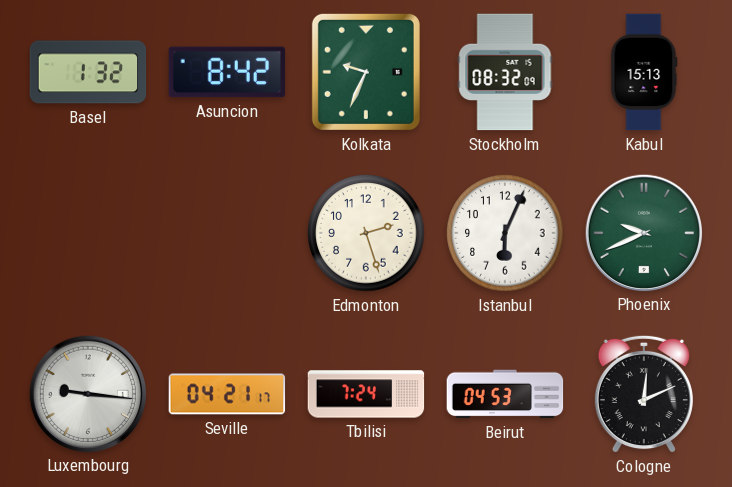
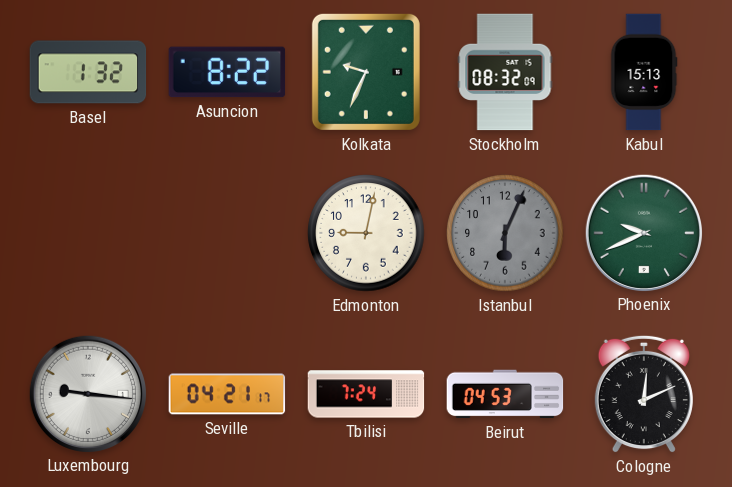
Asuncion: 8:42 -> 8:22 (227, 72)
Edmonton: 2:27 -> 9:02 (366, 233)
Istanbul dial: white -> grey (505, 233)
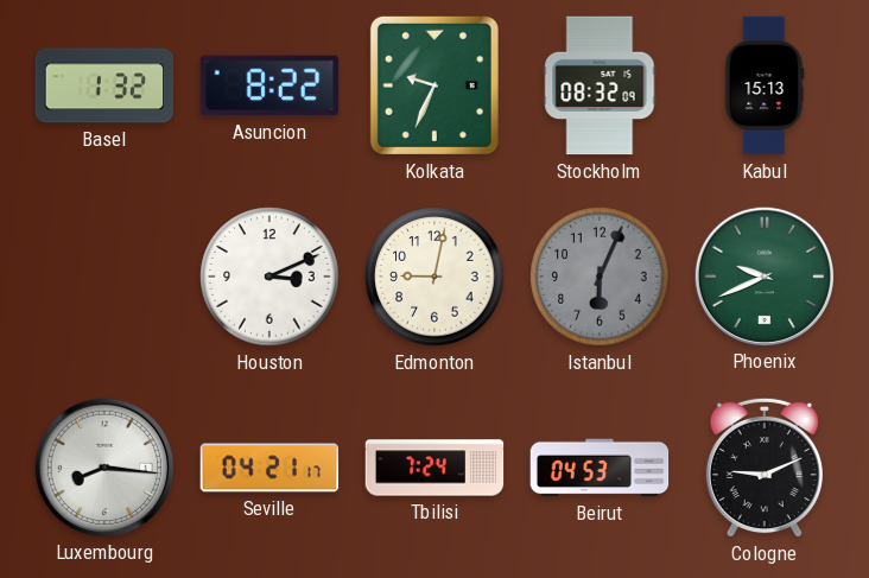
Houston: none -> 3:11 (269, 277)
Luxembourg: 9:16 -> 8:16 (103, 466)
Cologne: 12:11 -> 9:11 (765, 468)
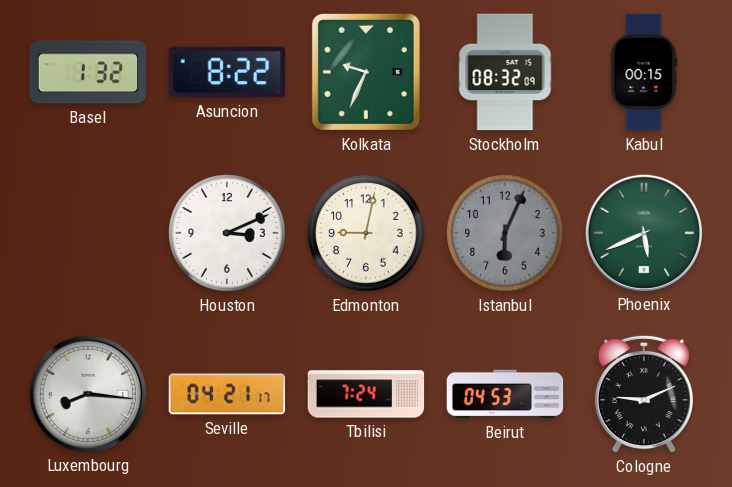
Kabul: 15:13 -> 00:15 (644, 72)
Phoenix: 9:41 -> 5:41 (643, 232)
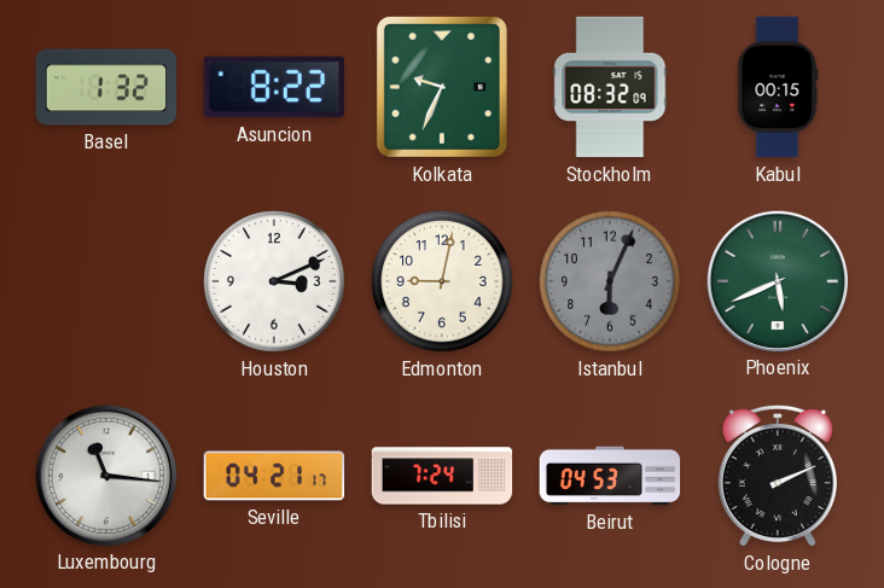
Luxembourg: 8:16 -> 11:16 (105, 475)
Cologne: 9:11 -> 2:11 (778, 476)
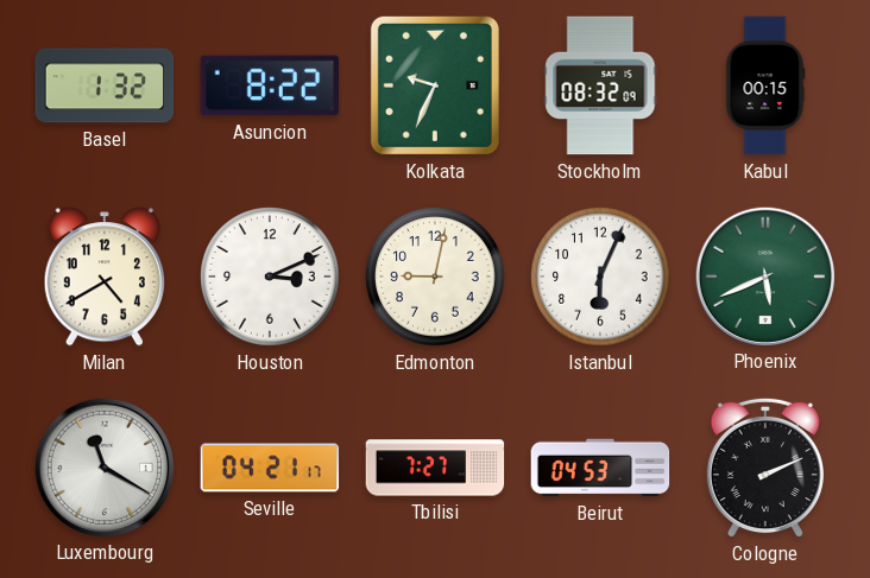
Milan: none -> 4:40 (105, 277)
Istanbul dial: grey -> white (600, 277)
Luxembourg: 11:16 -> 11:20 (103, 466)
Tbilisi: 7:24 -> 7:27 (435, 468)
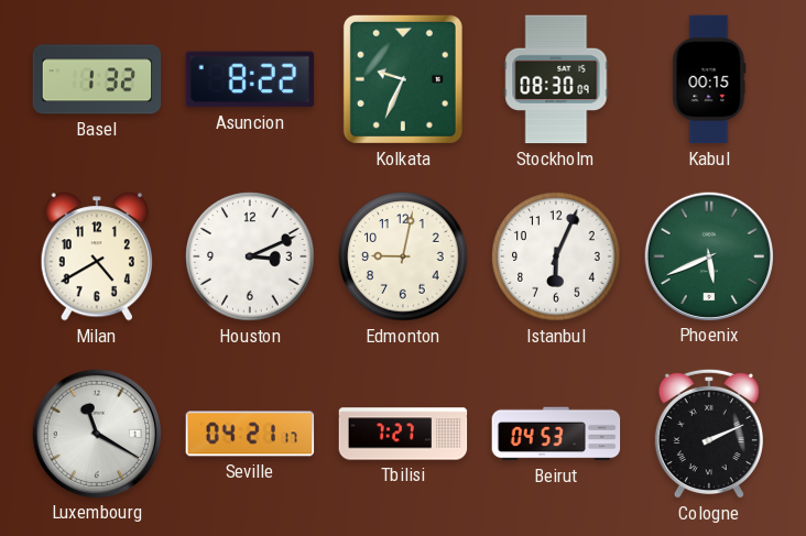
Stockholm: 08:32 -> 08:30 (556, 79)
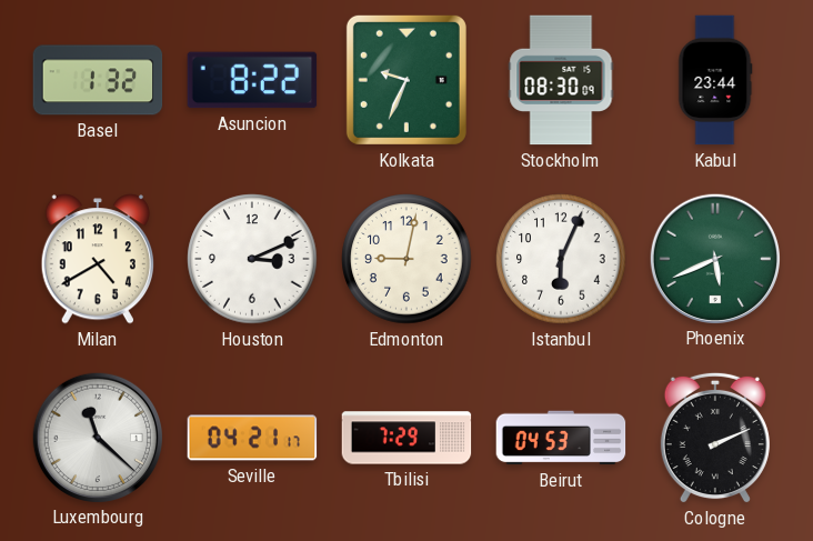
Kabul: 00:15 -> 23:44 (715, 80)
Luxembourg: 11:20 -> 11:22 (97, 437)
Tbilisi: 7:27 -> 7:29 (406, 438)
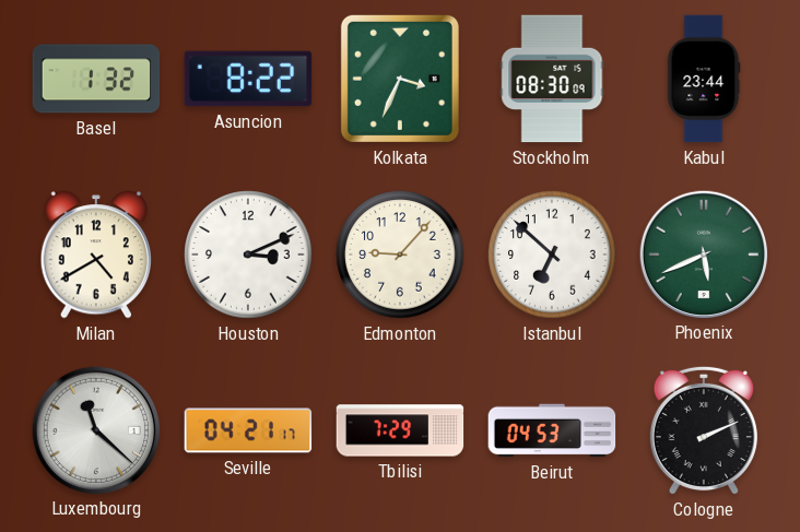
Kolkata: 9:34 -> 3:34 (400, 79)
Edmonton: 9:02 -> 9:07 (400, 255)
Istanbul: 6:04 -> 6:52 (552, 255)
